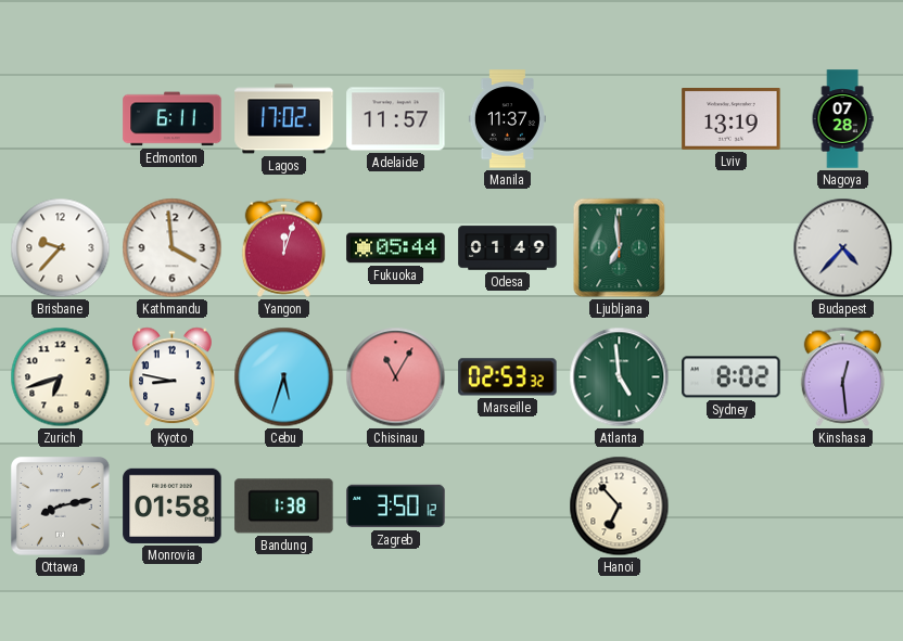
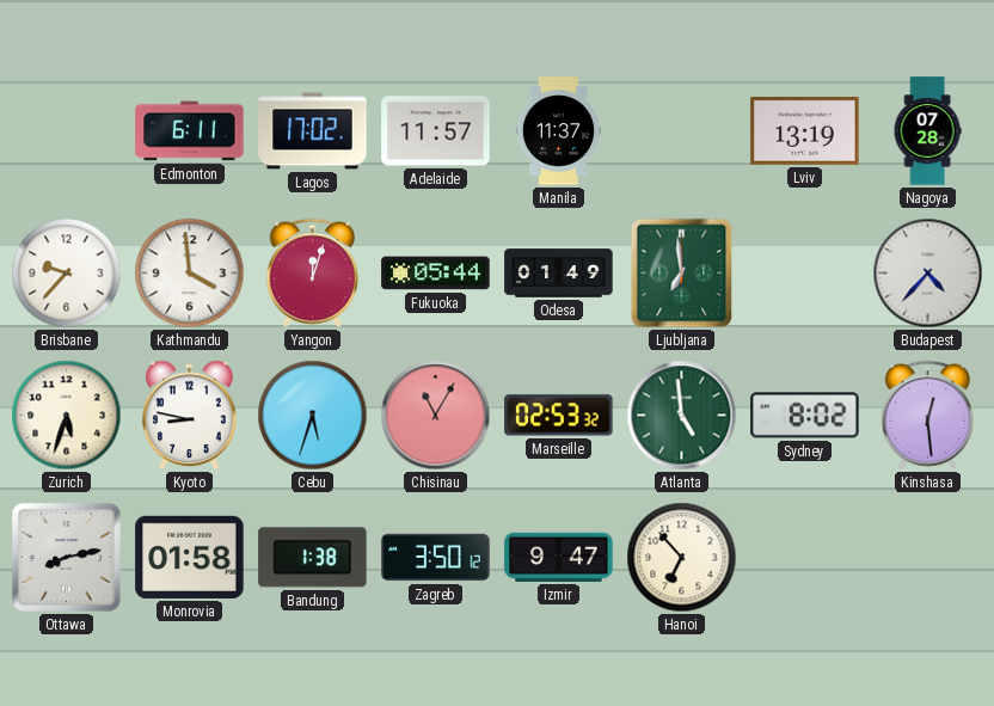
Zurich: 6:42 -> 5:33 (67, 416)
Izmir: none -> 9:47 (559, 557)
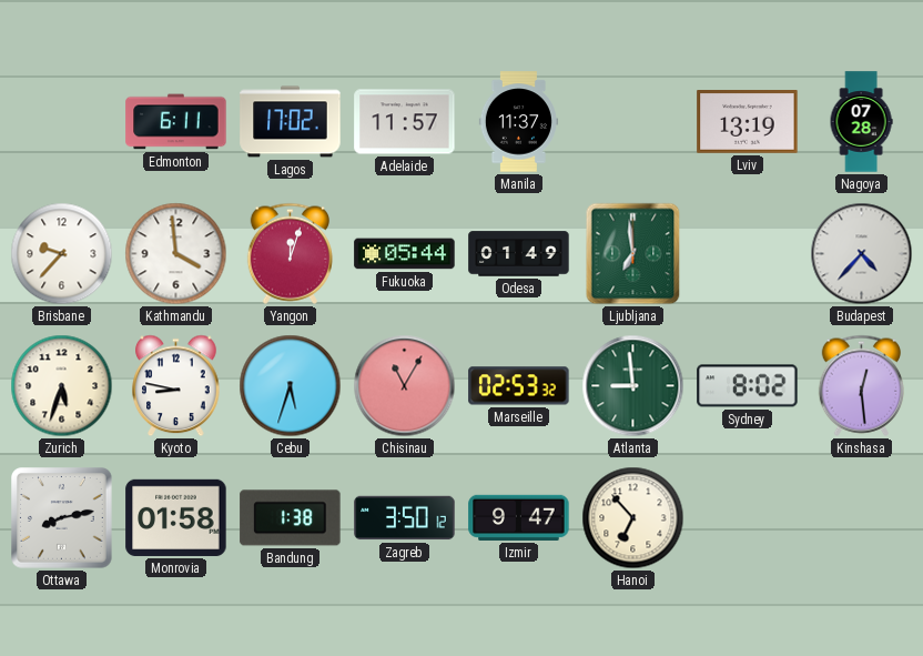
Atlanta: 4:59 -> 8:59 (633, 386)
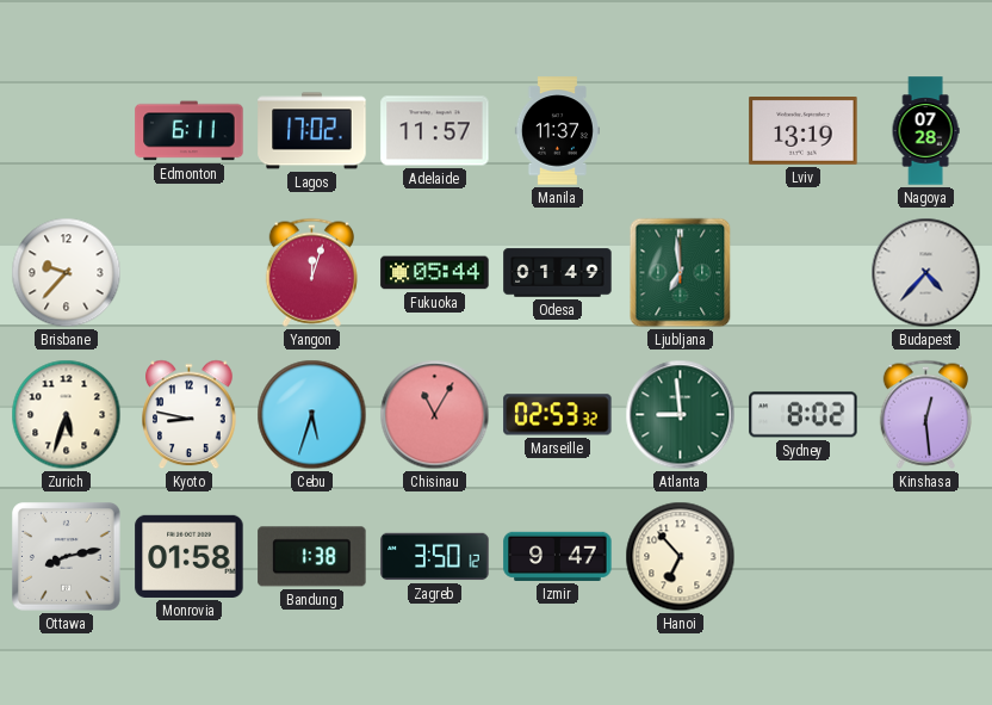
Kathmandu: 3:59 -> none (176, 254)
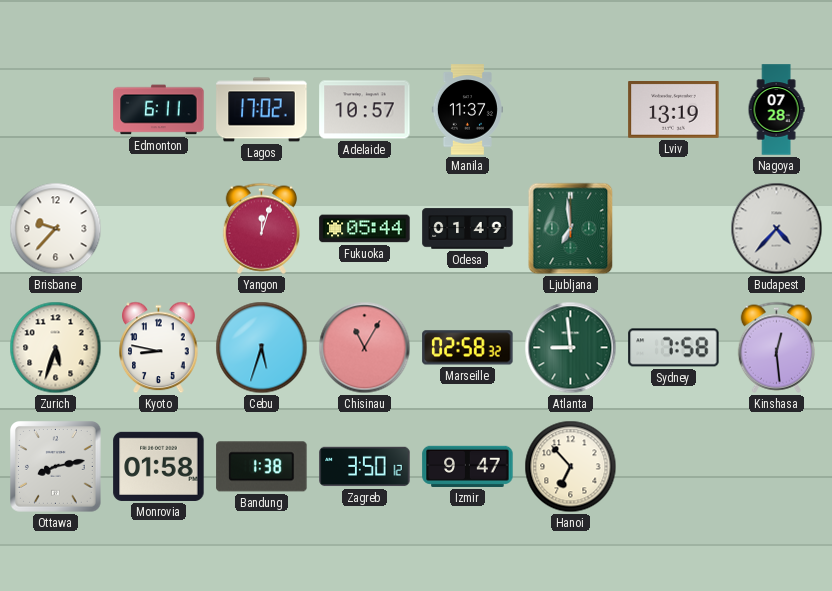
Adelaide: 11:57 -> 10:57 (365, 110)
Marseille: 02:53 -> 02:58 (468, 348)
Sydney: 8:02 -> 7:58 (674, 348)
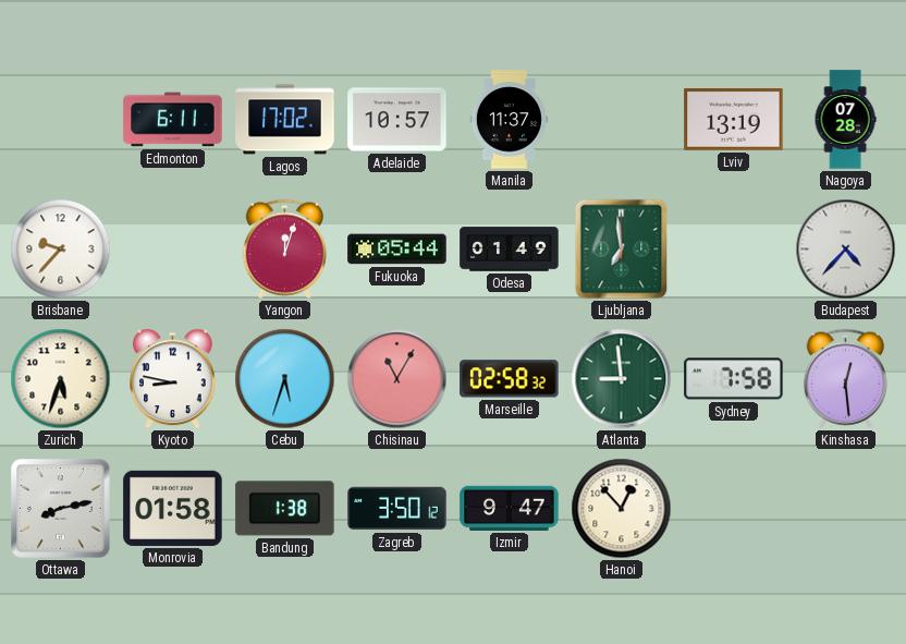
Hanoi: 6:53 -> 12:53 (622, 509)
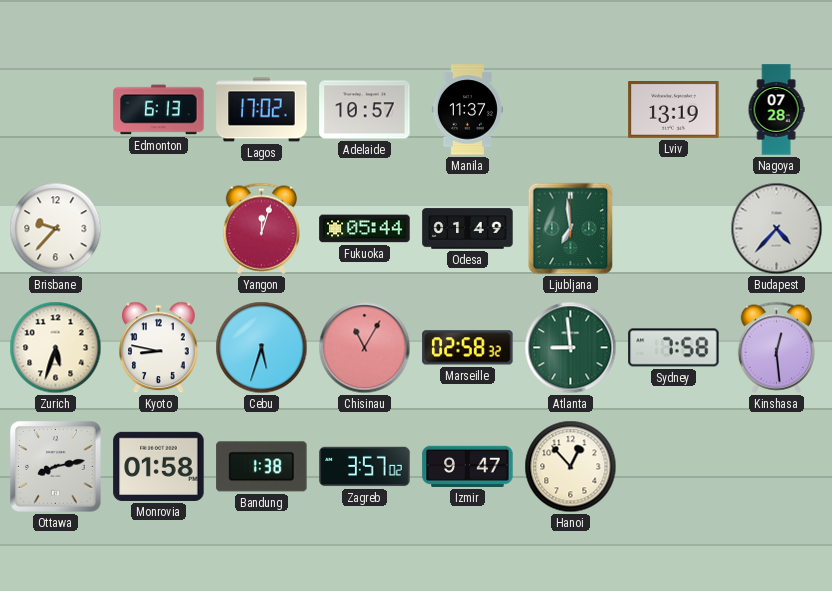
Edmonton: 6:11 -> 6:13 (159, 110)
Zagreb: 3:50 -> 3:57 (365, 467)
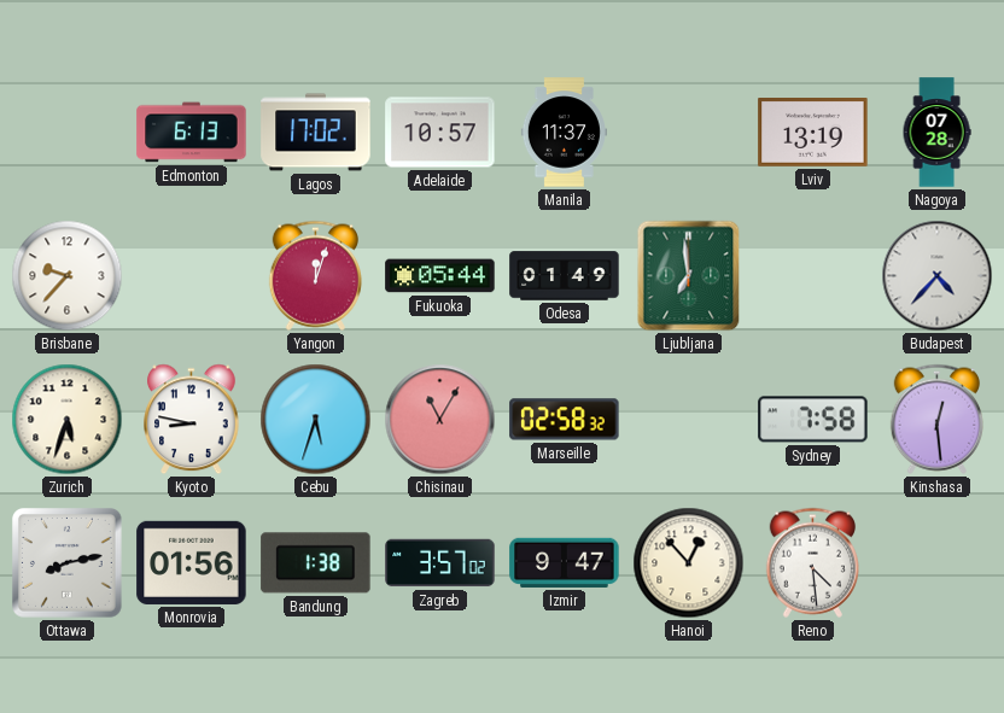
Atlanta: 8:59 -> none (571, 348)
Monrovia: 01:58 -> 01:56 (192, 562)
Reno: none -> 4:29 (812, 562)
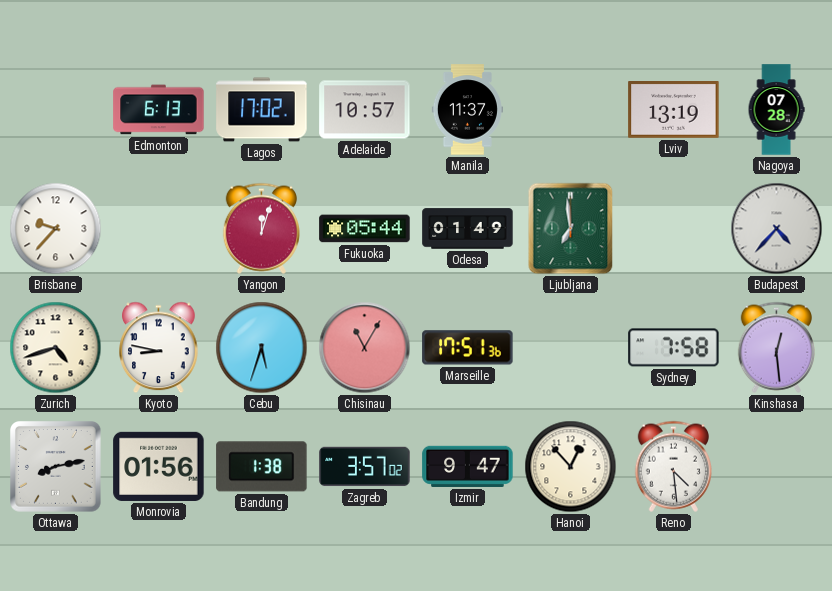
Zurich: 5:33 -> 4:42 (56, 348)
Marseille: 02:58 -> 17:51 (468, 348)
